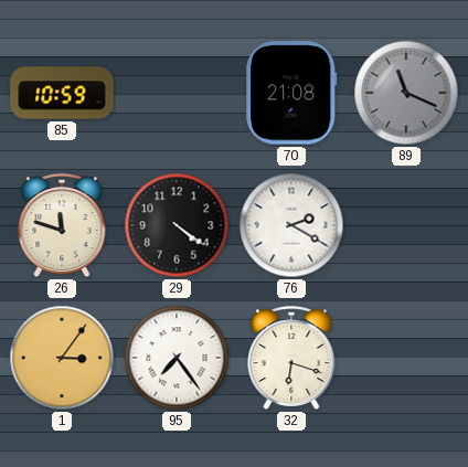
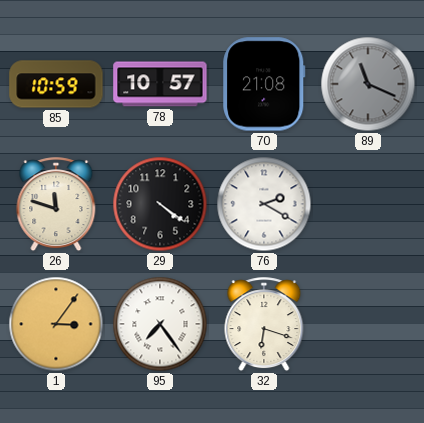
78: none -> 10:57 (160, 84)
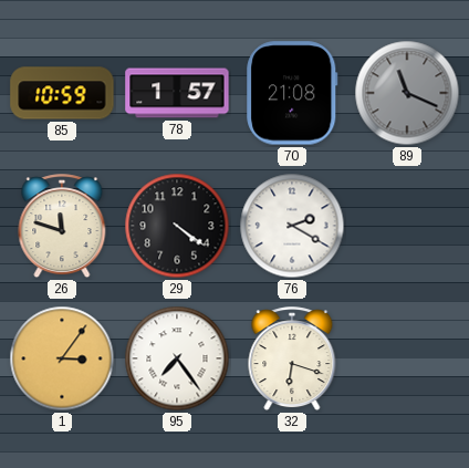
78: 10:57 -> 1:57 (177, 93)
